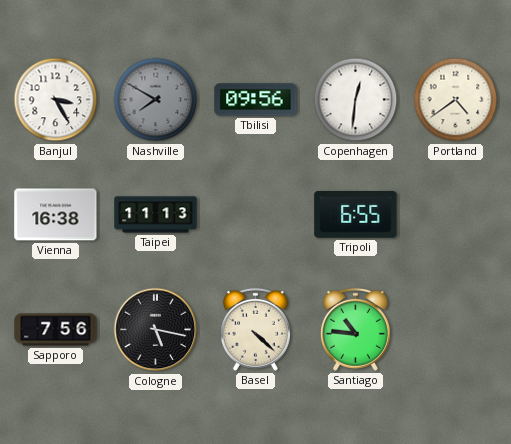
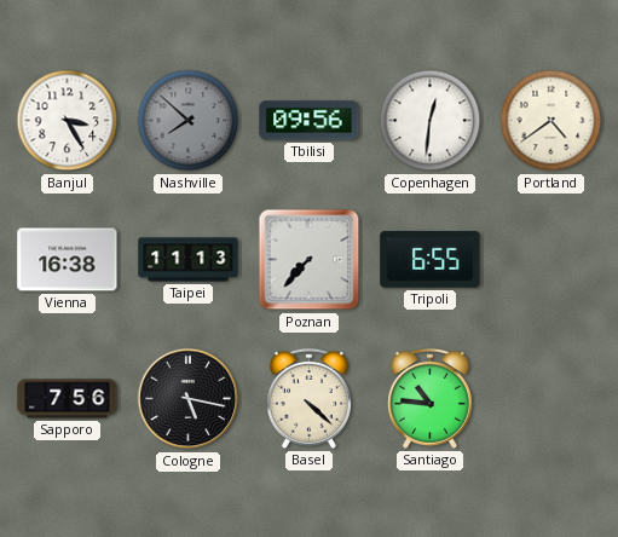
Nashville: 7:50 -> 7:52 (189, 121)
Poznan: none -> 7:37 (310, 260)
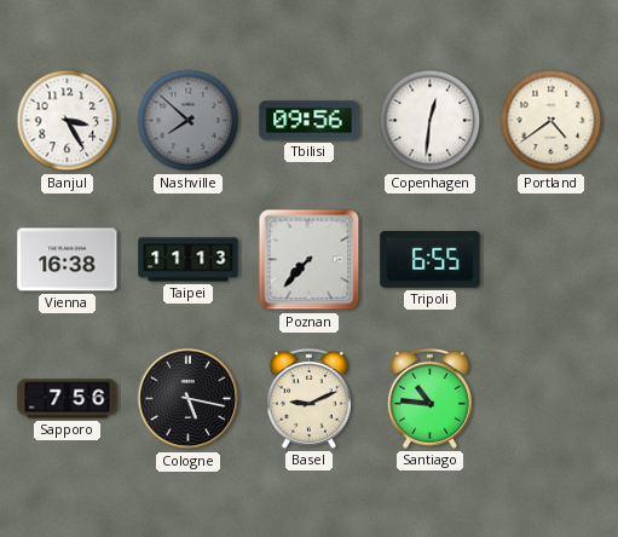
Basel: 4:22 -> 9:11 (308, 398)
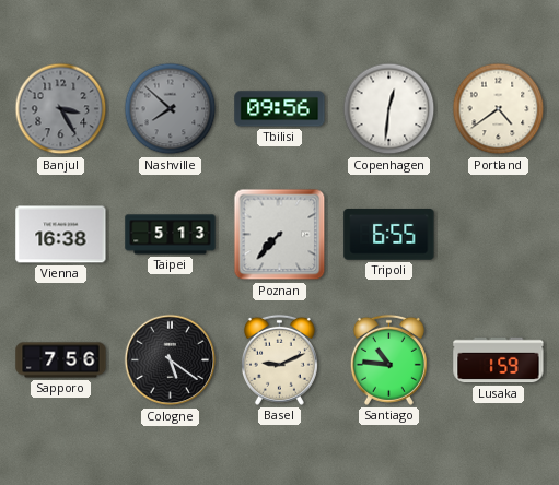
Banjul dial: white -> grey (61, 109)
Taipei: 11:13 -> 5:13 (171, 235)
Cologne: 5:17 -> 5:21 (171, 360)
Lusaka: none -> 1:59 (499, 360)
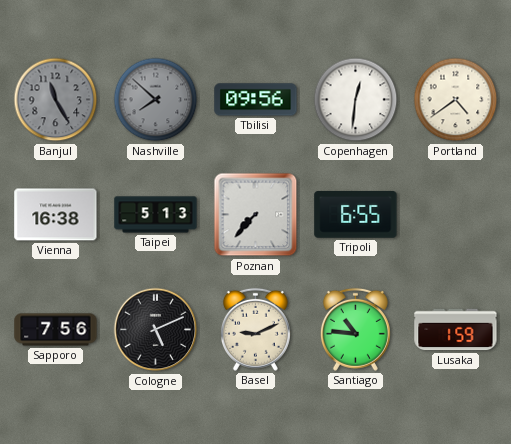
Banjul: 3:25 -> 11:25 (56, 100)
Cologne: 5:21 -> 5:11 (156, 330)
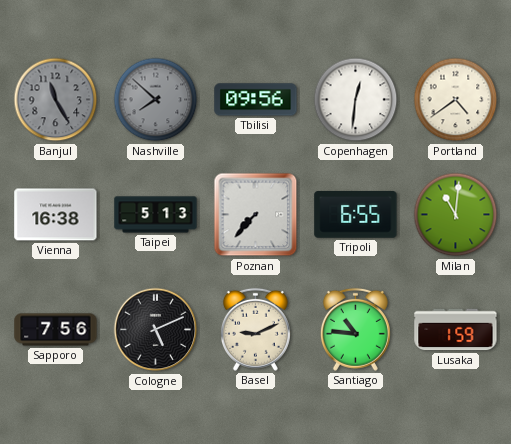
Milan: none -> 11:01 (456, 215)
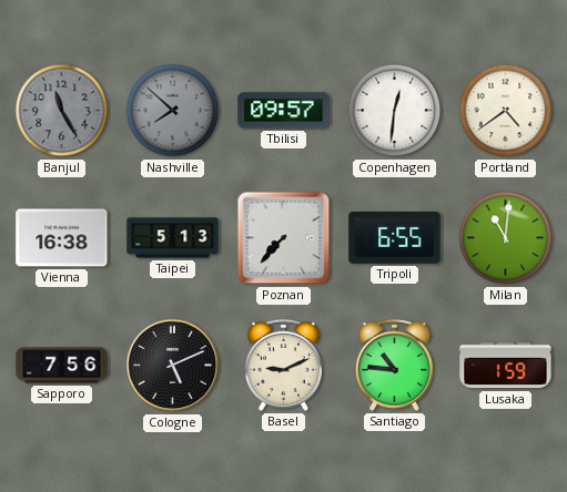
Tbilisi: 09:56 -> 09:57 (284, 111)
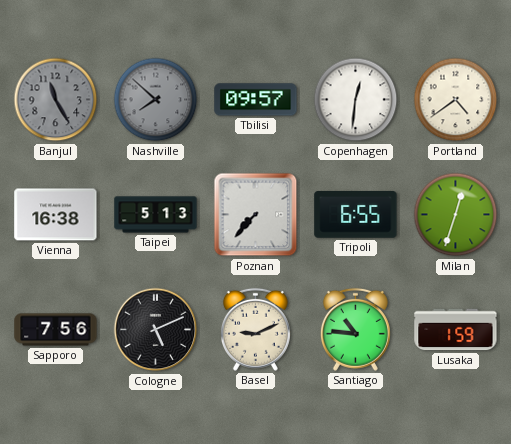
Milan: 11:01 -> 12:33 (456, 215)
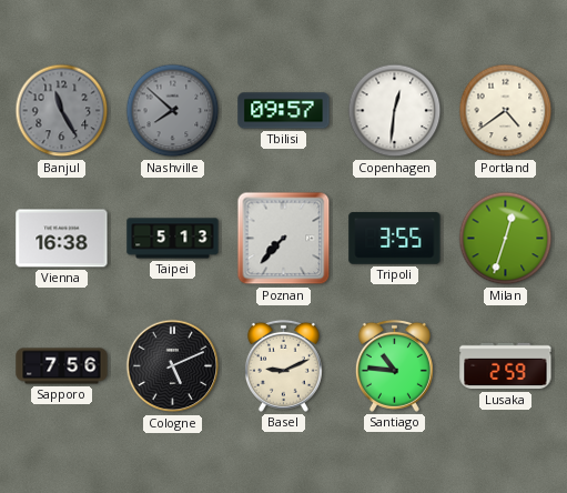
Tripoli: 6:55 -> 3:55 (395, 239)
Lusaka: 1:59 -> 2:59 (506, 366)
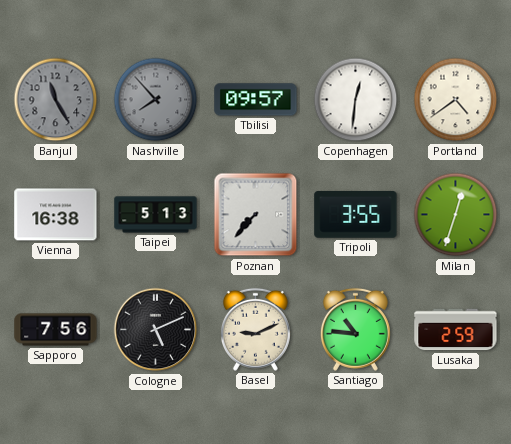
Nashville: 7:52 -> 7:53 (156, 100)
